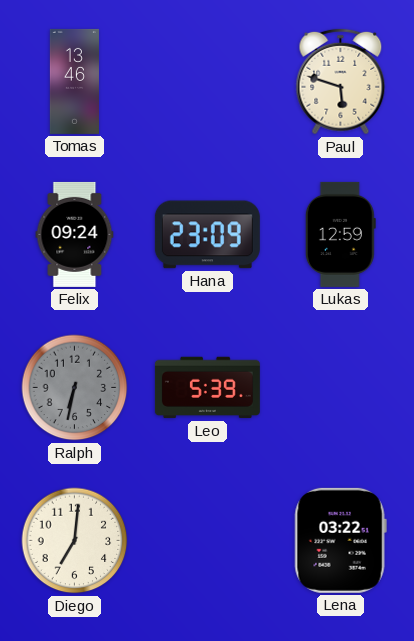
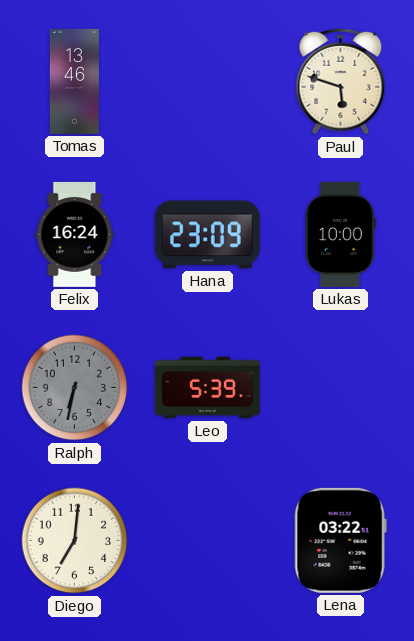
Felix: 09:24 -> 16:24 (75, 234)
Lukas: 12:59 -> 10:00 (340, 234)
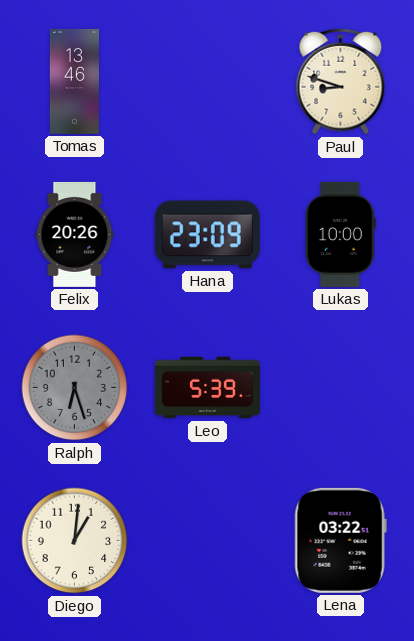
Paul: 5:48 -> 8:48 (341, 82)
Felix: 16:24 -> 20:26 (75, 234)
Ralph: 6:32 -> 6:27 (75, 388)
Diego: 7:01 -> 1:01 (75, 541)
